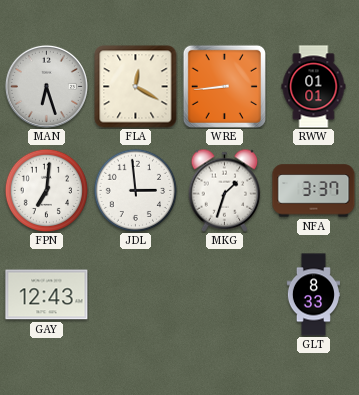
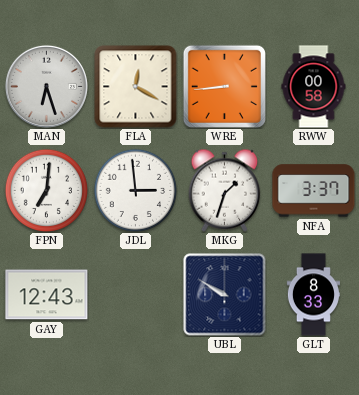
RWW: 01:01 -> 00:58 (314, 87)
UBL: none -> 9:50 (225, 295)
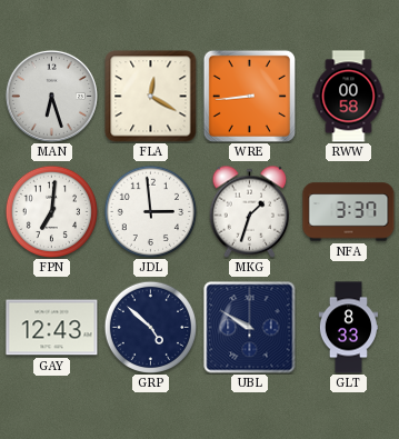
GRP: none -> 4:52 (150, 327)
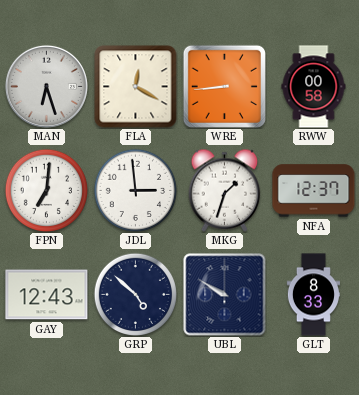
NFA: 3:37 -> 12:37 (314, 191)
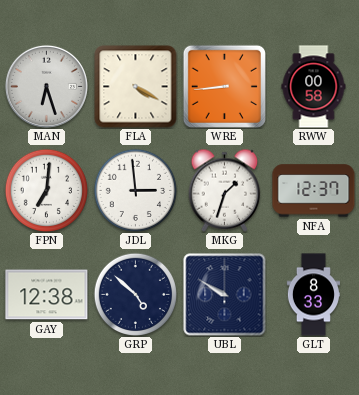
FLA: 12:20 -> 4:20 (136, 87)
GAY: 12:43 -> 12:38 (47, 295)
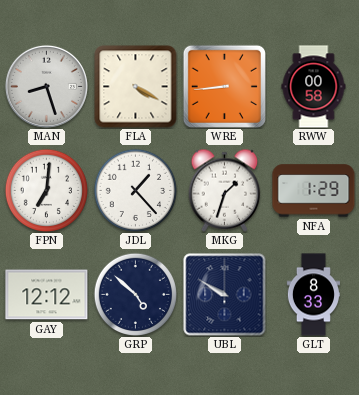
MAN: 6:27 -> 8:27 (46, 86)
JDL: 2:59 -> 1:23 (135, 190)
NFA: 12:37 -> 1:29 (314, 191)
GAY: 12:38 -> 12:12 (47, 295)
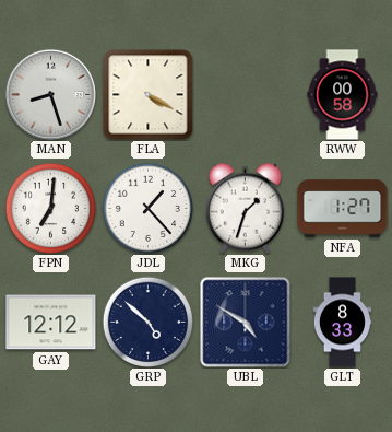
WRE: 8:44 -> none (224, 86)
NFA: 1:29 -> 1:27 (343, 209)
UBL: 9:50 -> 4:50 (246, 323)
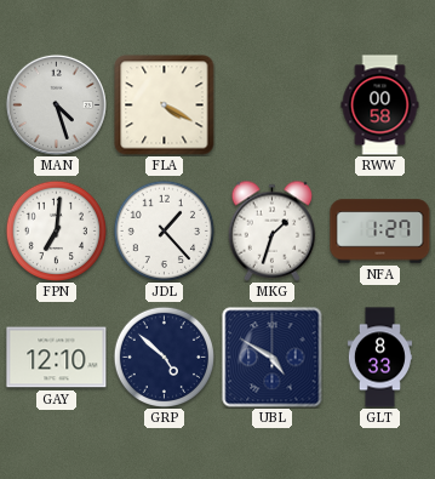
MAN: 8:27 -> 4:27 (56, 104)
GAY: 12:12 -> 12:10 (57, 358)
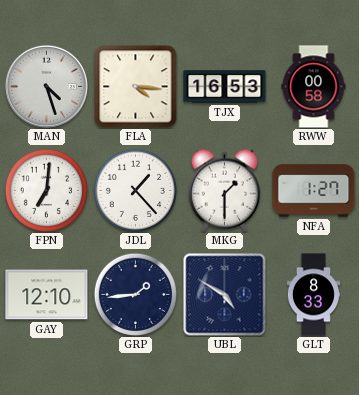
FLA: 4:20 -> 4:16 (136, 87)
TJX: none -> 16:53 (225, 87)
MKG: 1:33 -> 1:30 (225, 190)
GRP: 4:52 -> 1:44 (135, 294)
